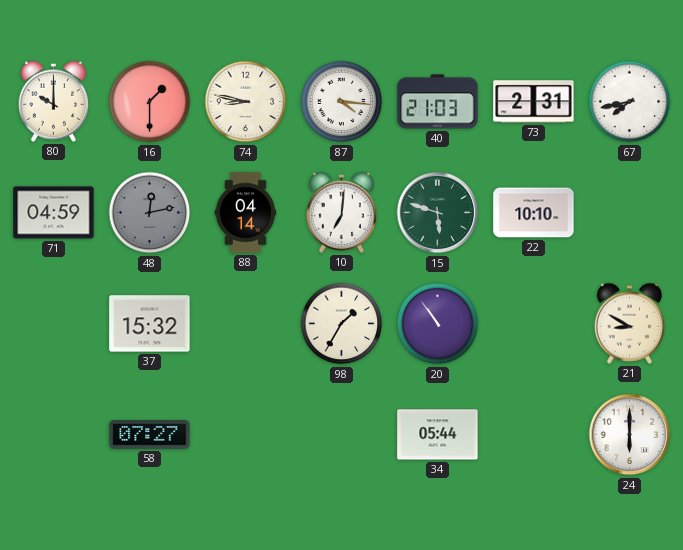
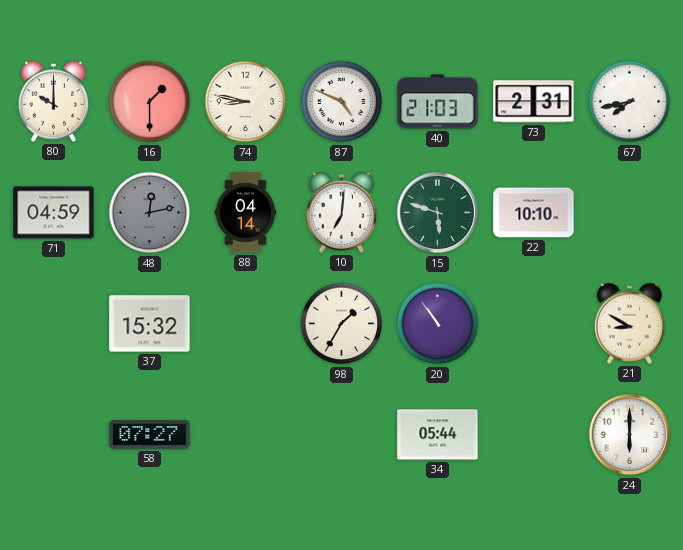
87: 4:16 -> 4:49 (342, 102)
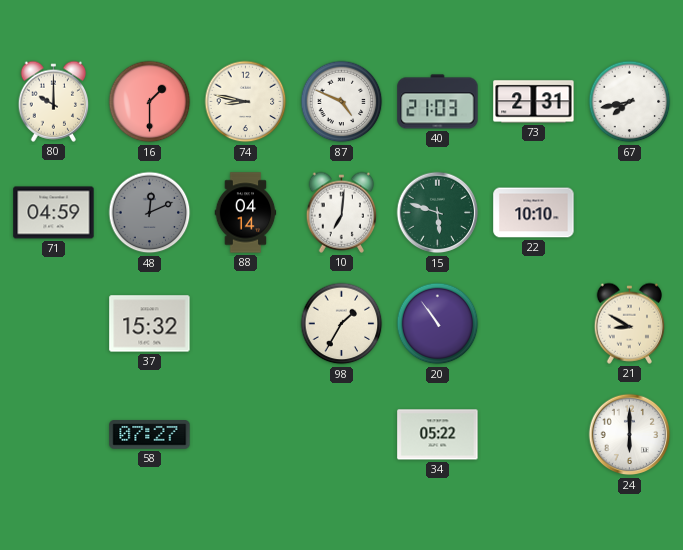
48: 12:13 -> 12:11 (150, 213)
34: 05:44 -> 05:22 (438, 435)
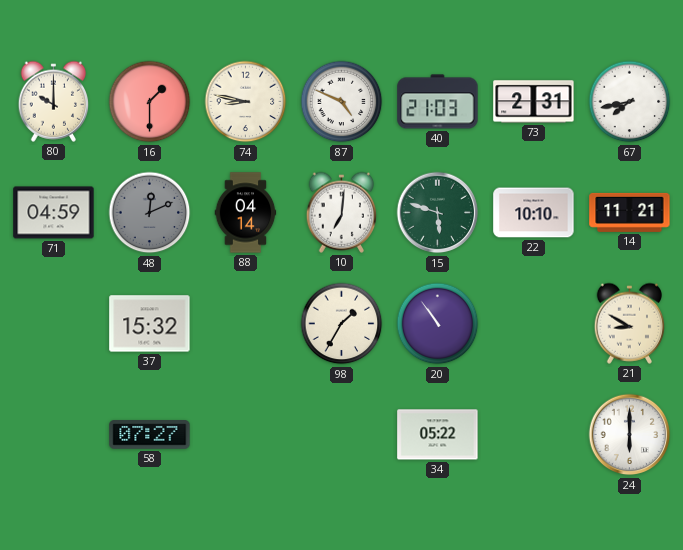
14: none -> 11:21 (630, 212)
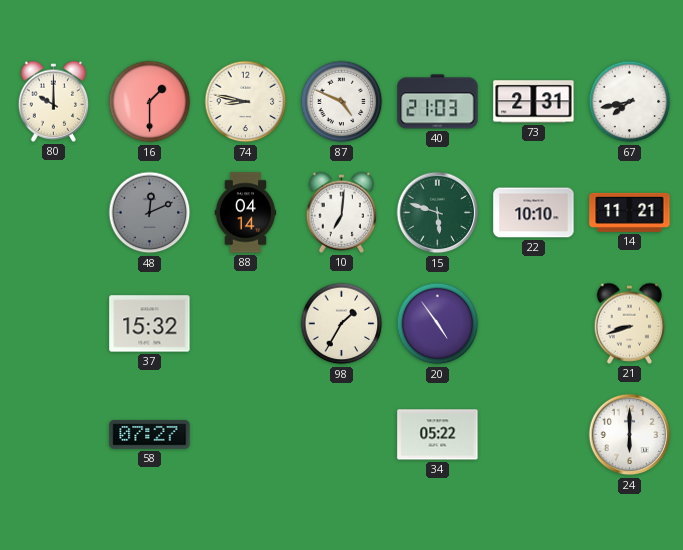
71: 04:59 -> none (54, 213)
20: 10:54 -> 4:54 (438, 324)
21: 8:50 -> 8:42 (630, 323)
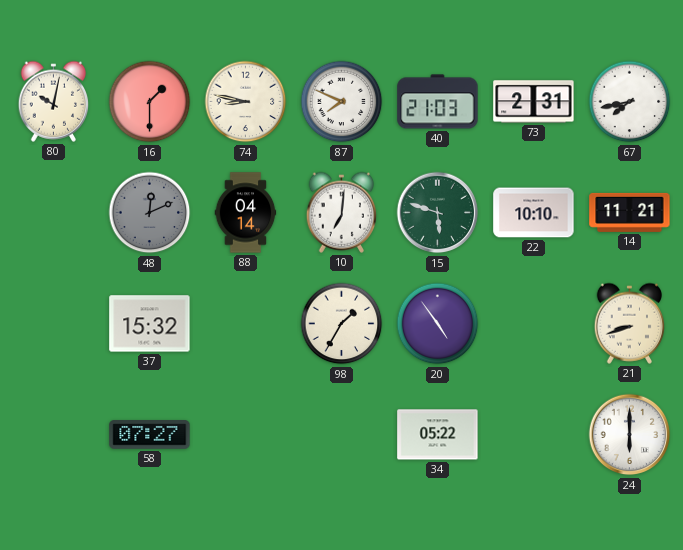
80: 10:00 -> 10:02 (54, 101)
87: 4:49 -> 7:49 (342, 102)
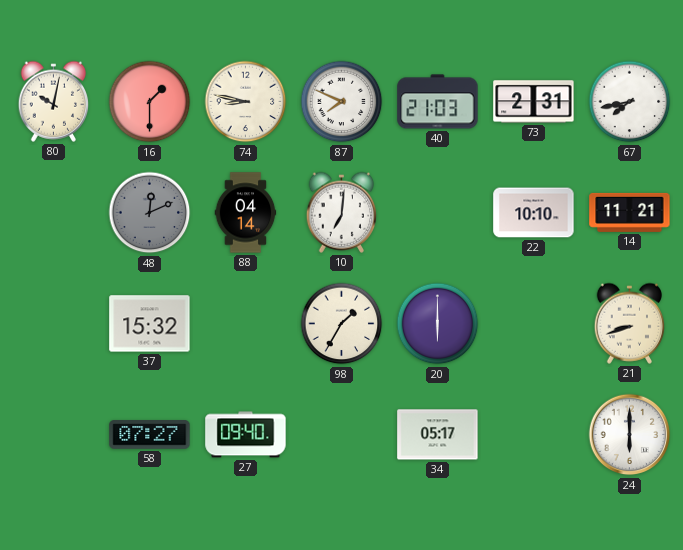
15: 5:48 -> none (438, 213)
20: 4:54 -> 6:00 (438, 324)
27: none -> 09:40 (246, 435)
34: 05:22 -> 05:17 (438, 435)
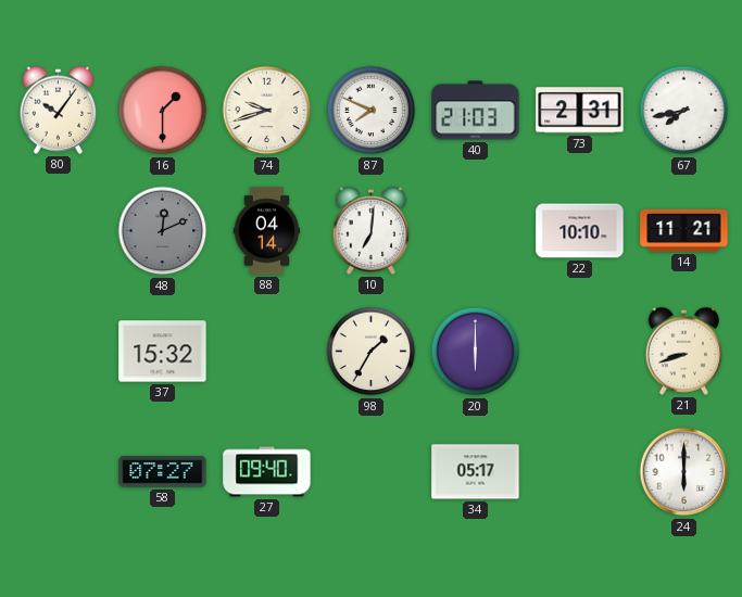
80: 10:02 -> 10:06 (59, 110)
74: 8:47 -> 9:42 (267, 111)
